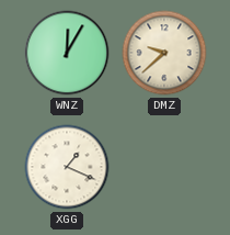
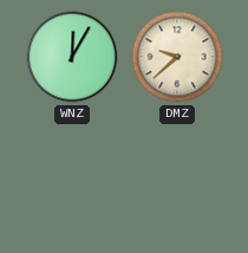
XGG: 1:19 -> none (67, 167)
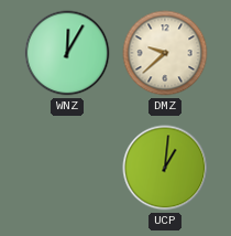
UCP: none -> 1:01 (165, 168)
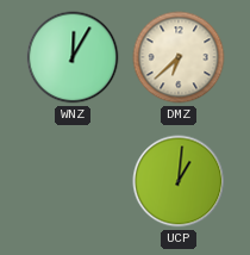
DMZ: 9:38 -> 6:38 (179, 57)
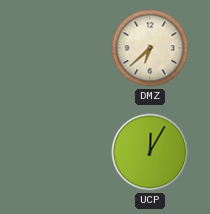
WNZ: 12:05 -> none (73, 57)
UCP: 1:01 -> 12:05 (150, 152)
